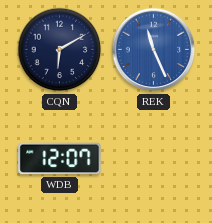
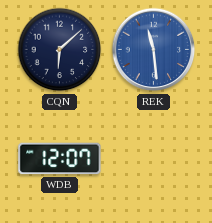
CQN: 6:10 -> 6:08 (60, 50)
REK: 11:26 -> 11:29 (154, 50)
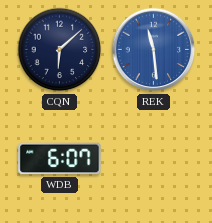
WDB: 12:07 -> 6:07 (60, 159)
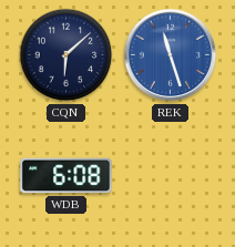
REK: 11:29 -> 11:27 (171, 55)
WDB: 6:07 -> 6:08 (67, 176)
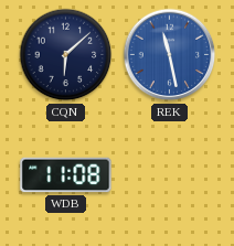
REK: 11:27 -> 11:28 (170, 55)
WDB: 6:08 -> 11:08 (66, 175)
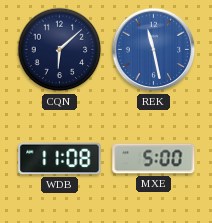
MXE: none -> 5:00 (154, 159)
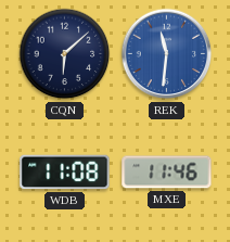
REK: 11:28 -> 11:31 (167, 54)
MXE: 5:00 -> 11:46 (167, 173)
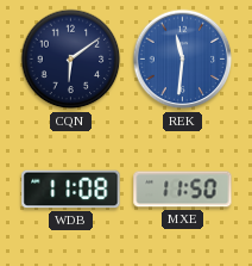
CQN: 6:08 -> 6:09 (71, 60)
MXE: 11:46 -> 11:50 (183, 190)
